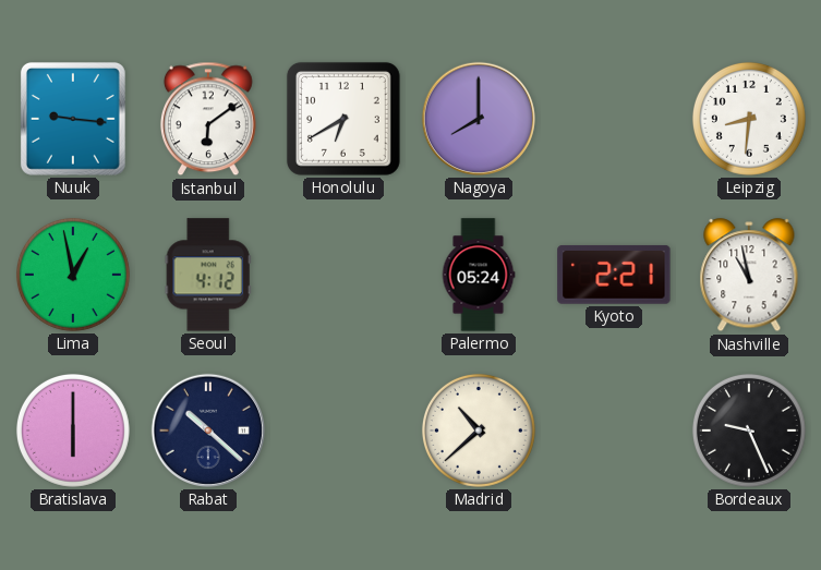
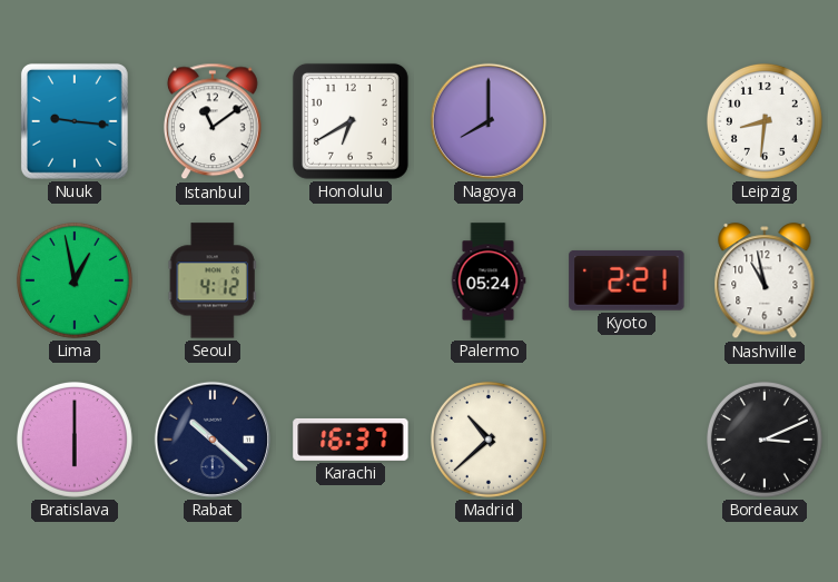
Istanbul: 6:09 -> 11:09 (213, 121)
Karachi: none -> 16:37 (351, 440)
Bordeaux: 9:26 -> 3:11 (765, 440)
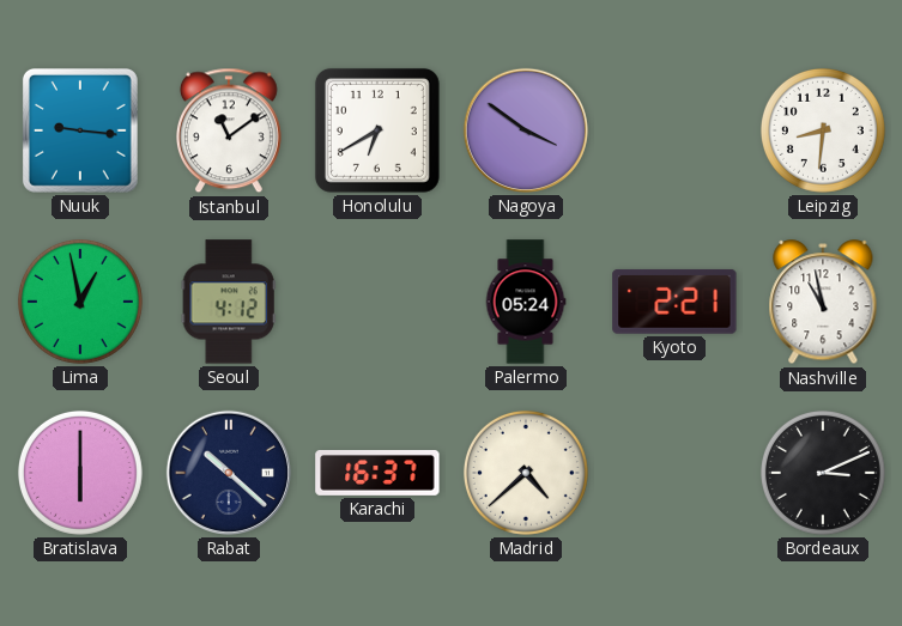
Nagoya: 8:00 -> 3:51 (526, 130)
Madrid: 10:38 -> 4:38 (526, 473)
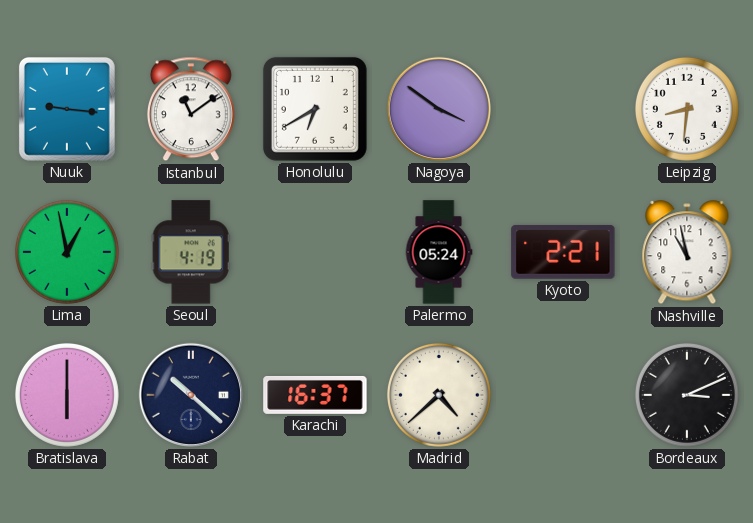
Seoul: 4:12 -> 4:19 (191, 252)
